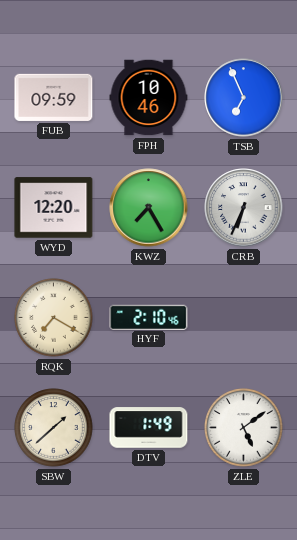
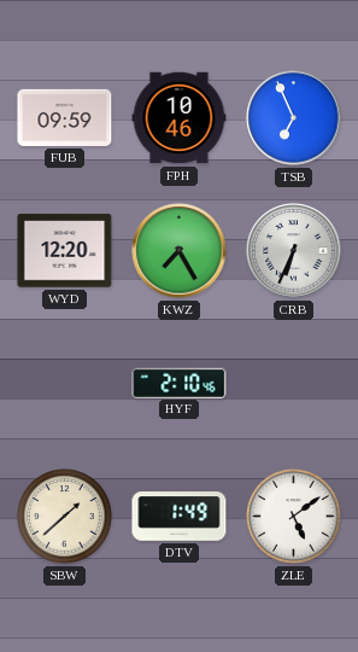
RQK: 7:20 -> none (54, 318)
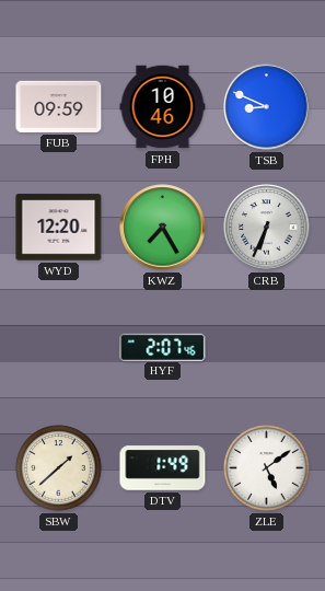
TSB: 6:56 -> 8:49 (267, 107)
HYF: 2:10 -> 2:07 (163, 347)
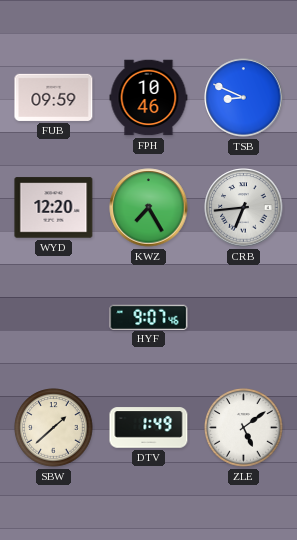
CRB: 6:34 -> 6:44 (244, 208)
HYF: 2:07 -> 9:07 (149, 317)
